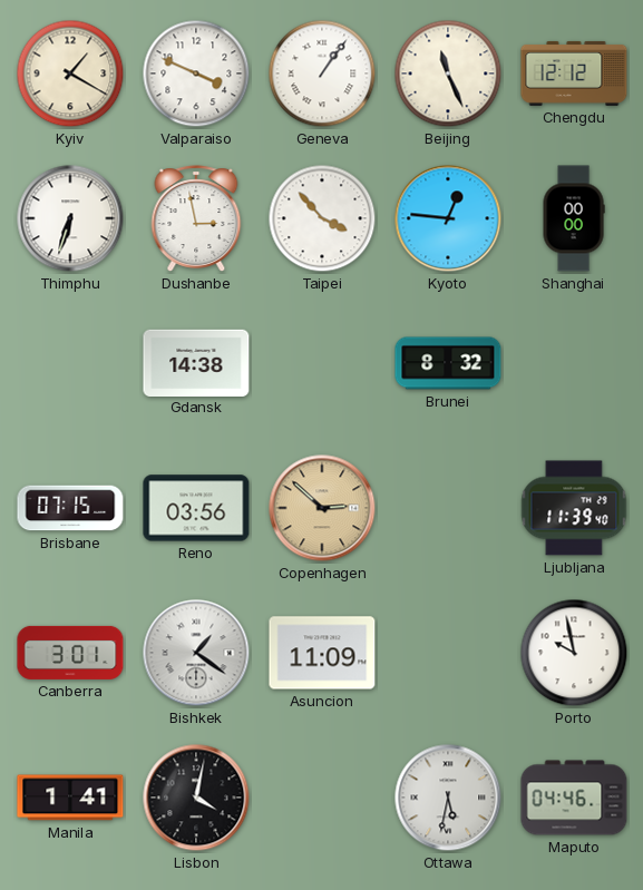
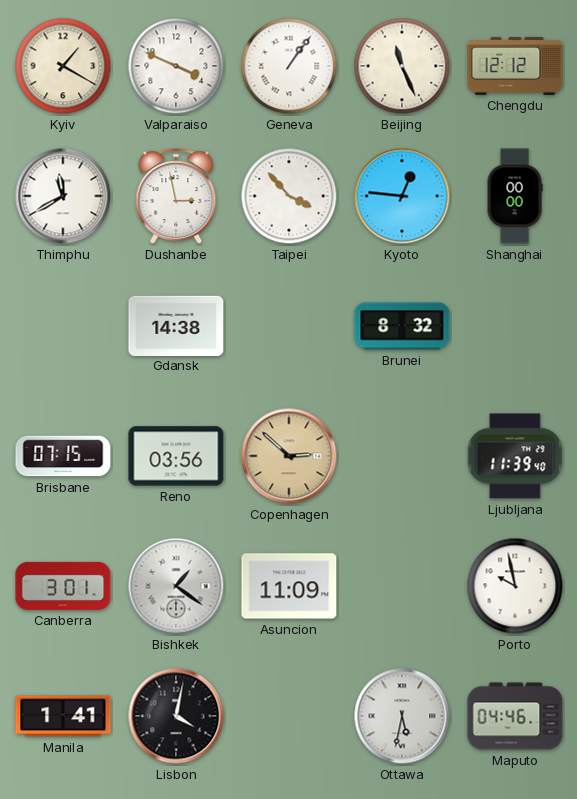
Thimphu: 6:33 -> 11:40 (63, 196)
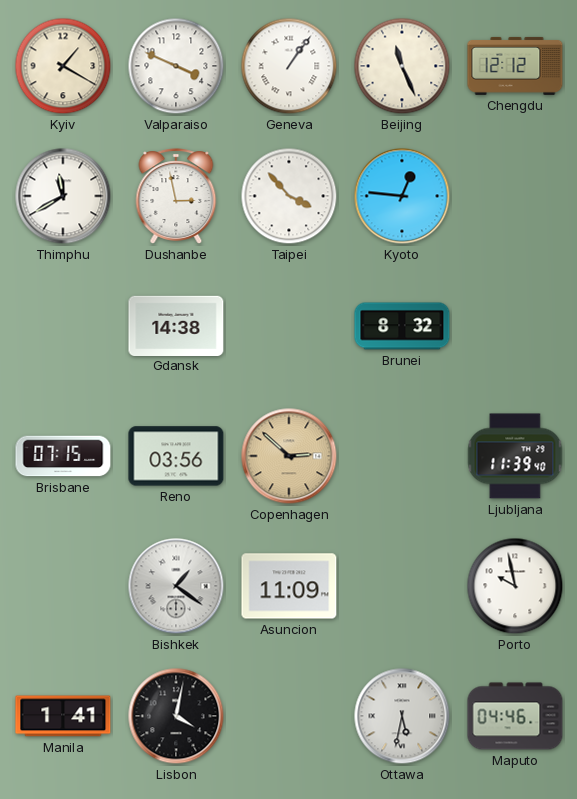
Shanghai: 00:00 -> none (515, 196)
Canberra: 3:01 -> none (63, 586)
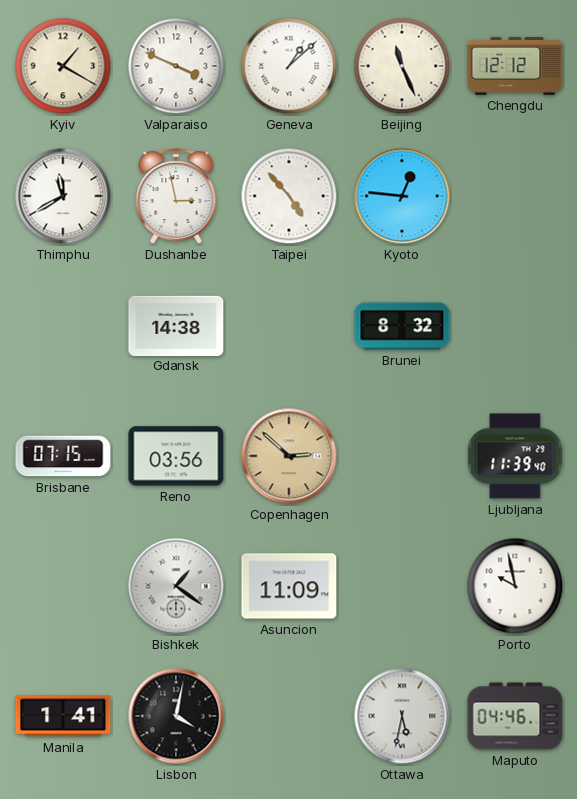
Geneva: 1:06 -> 1:08 (289, 66)
Taipei: 3:53 -> 4:53 (289, 196)
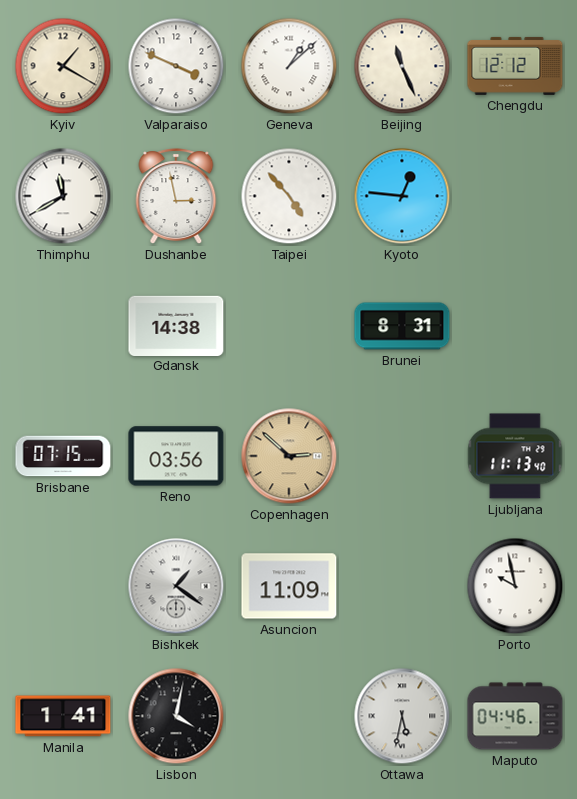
Brunei: 8:32 -> 8:31 (402, 326)
Ljubljana: 11:39 -> 11:13 (515, 456)
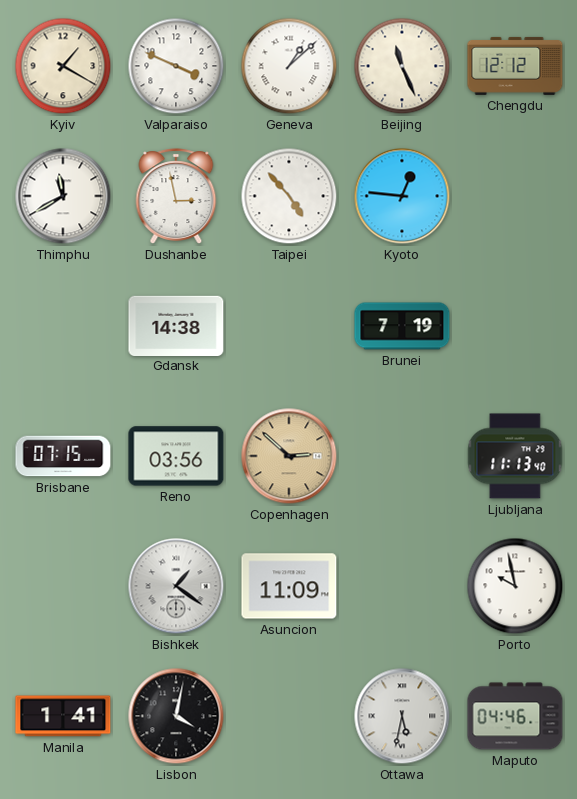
Brunei: 8:31 -> 7:19 (402, 326)
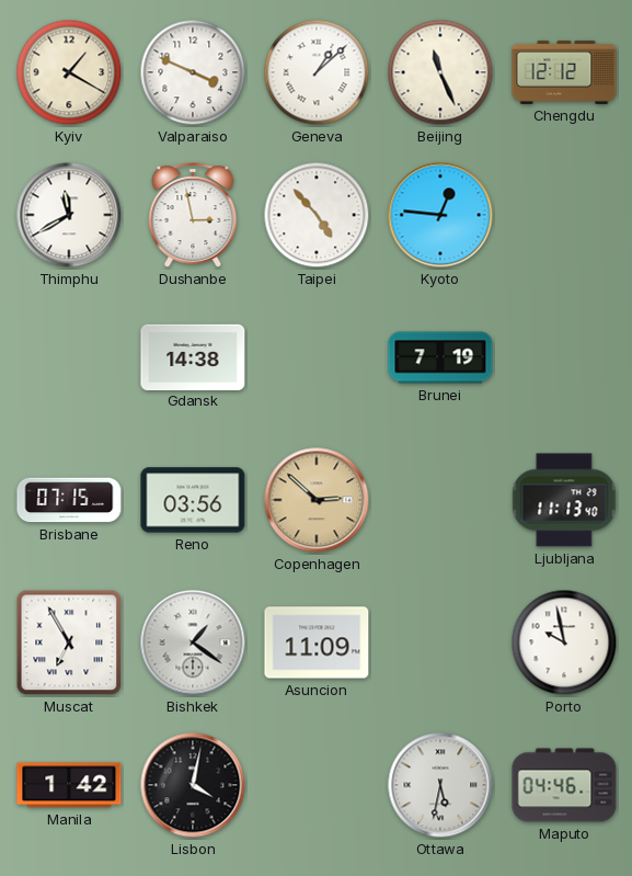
Muscat: none -> 6:55 (69, 642)
Manila: 1:41 -> 1:42 (69, 785)
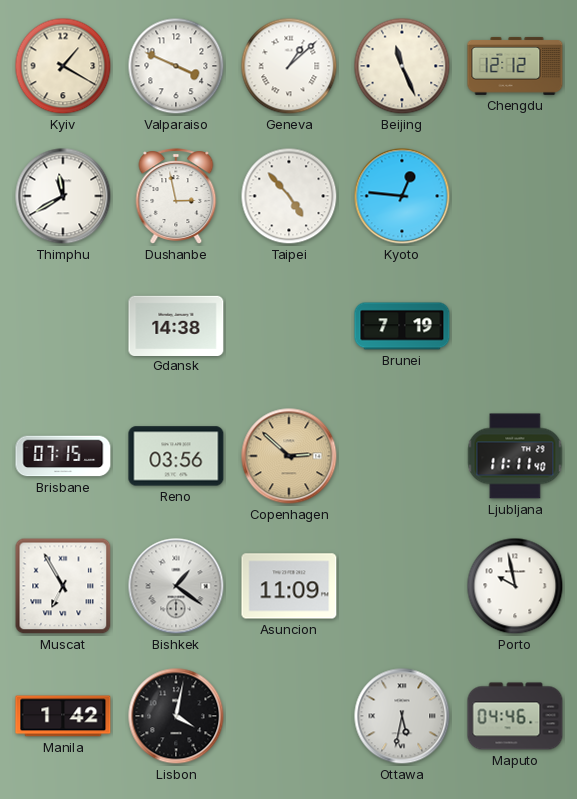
Ljubljana: 11:13 -> 11:11 (515, 456)
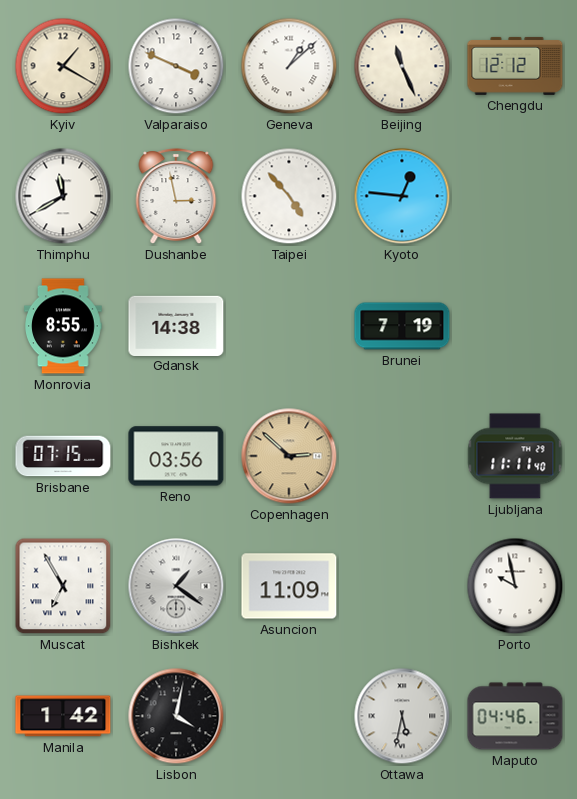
Monrovia: none -> 8:55 (63, 326)
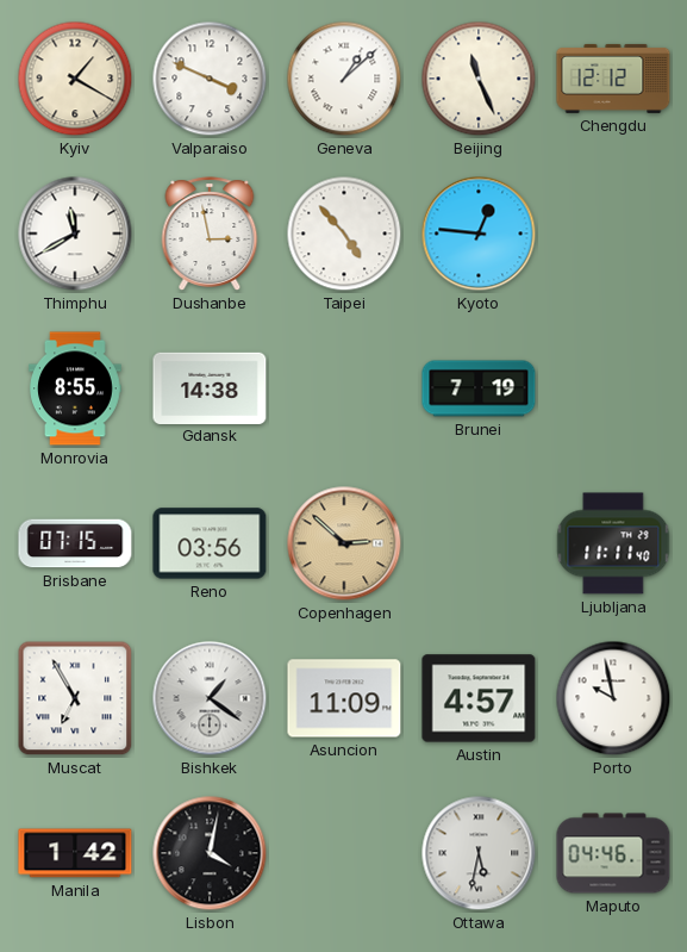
Austin: none -> 4:57 (479, 698)
